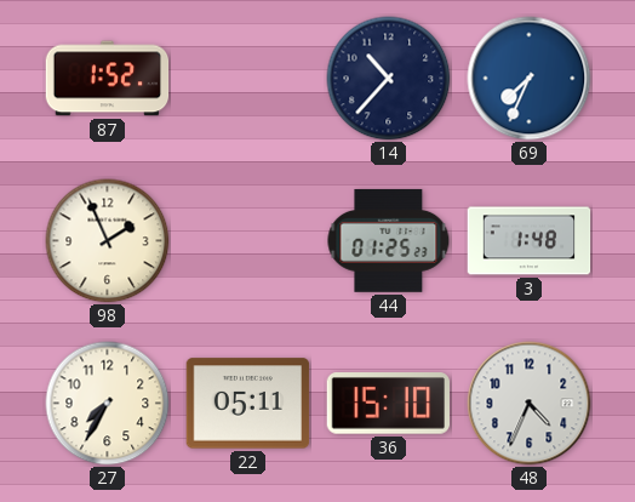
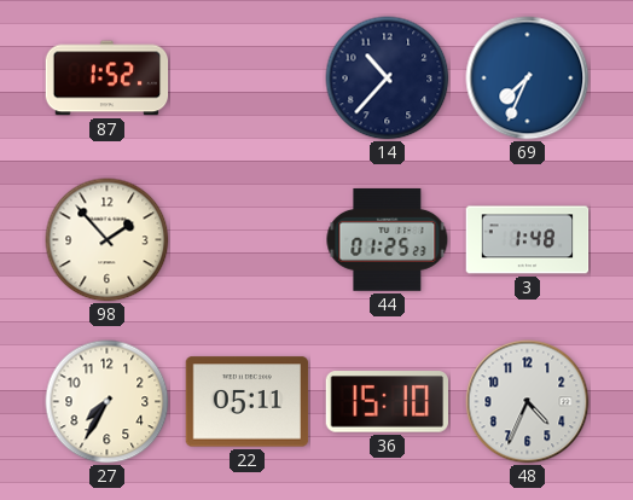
98: 1:56 -> 1:53 (108, 240)
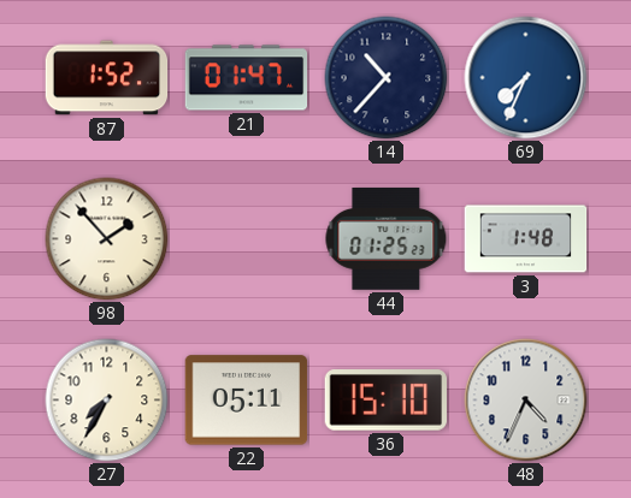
21: none -> 01:47 (247, 78)
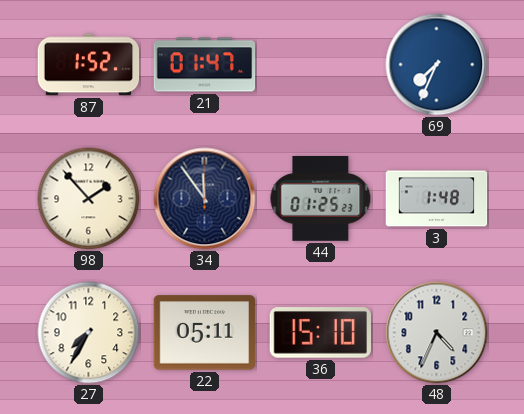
14: 10:37 -> none (387, 78)
34: none -> 11:54 (205, 199)
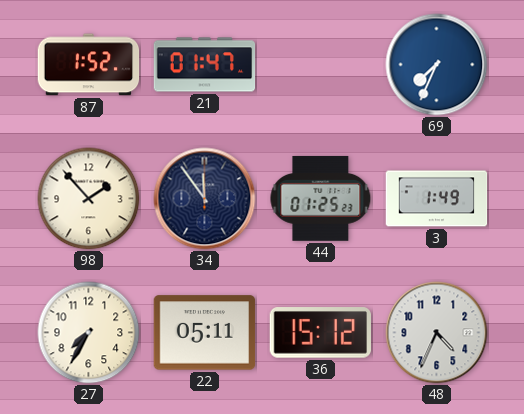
3: 1:48 -> 1:49 (437, 199)
36: 15:10 -> 15:12 (320, 333)
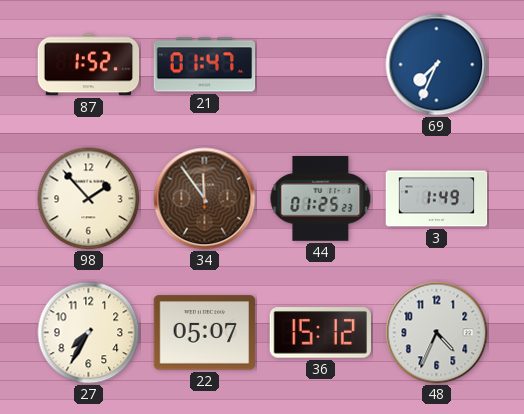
34 dial: navy -> brown (205, 199)
22: 05:11 -> 05:07 (205, 333)
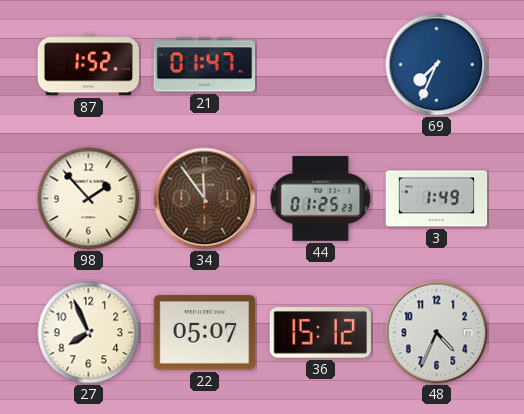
27: 7:35 -> 7:56 (89, 333)
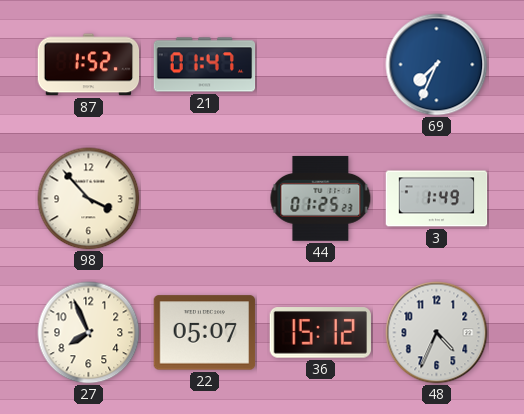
98: 1:53 -> 3:53 (89, 199)
34: 11:54 -> none (205, 199)
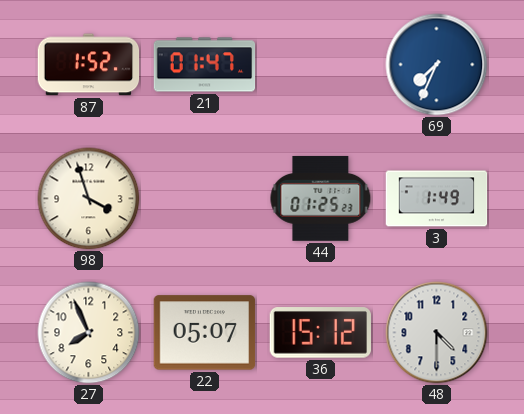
98: 3:53 -> 3:57 (89, 199)
48: 4:34 -> 4:30 (437, 333)
